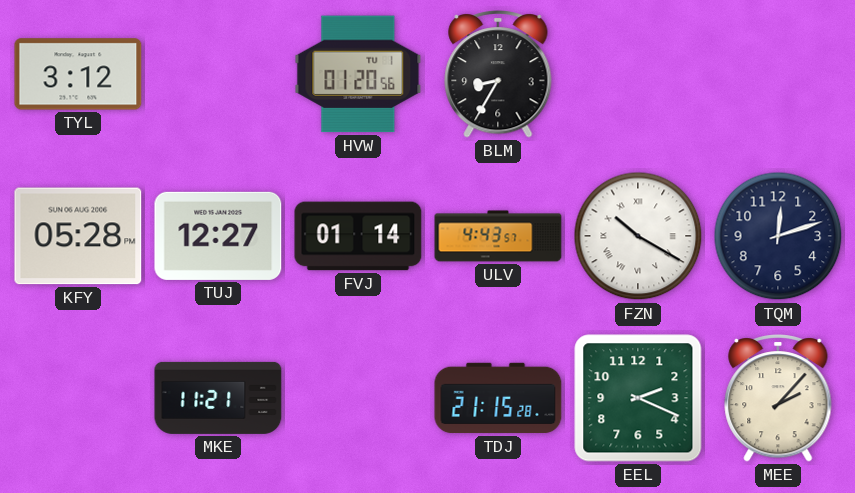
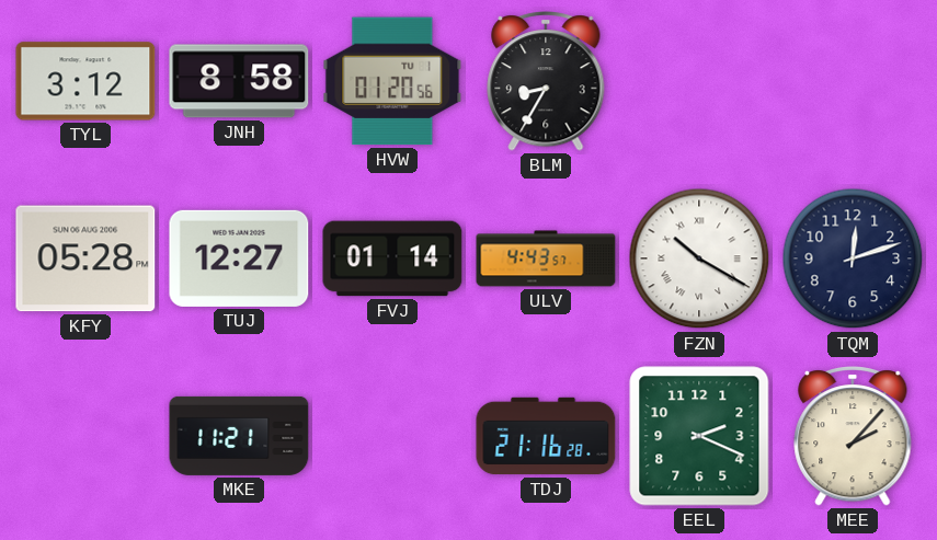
JNH: none -> 8:58 (239, 81)
TDJ: 21:15 -> 21:16 (546, 436)
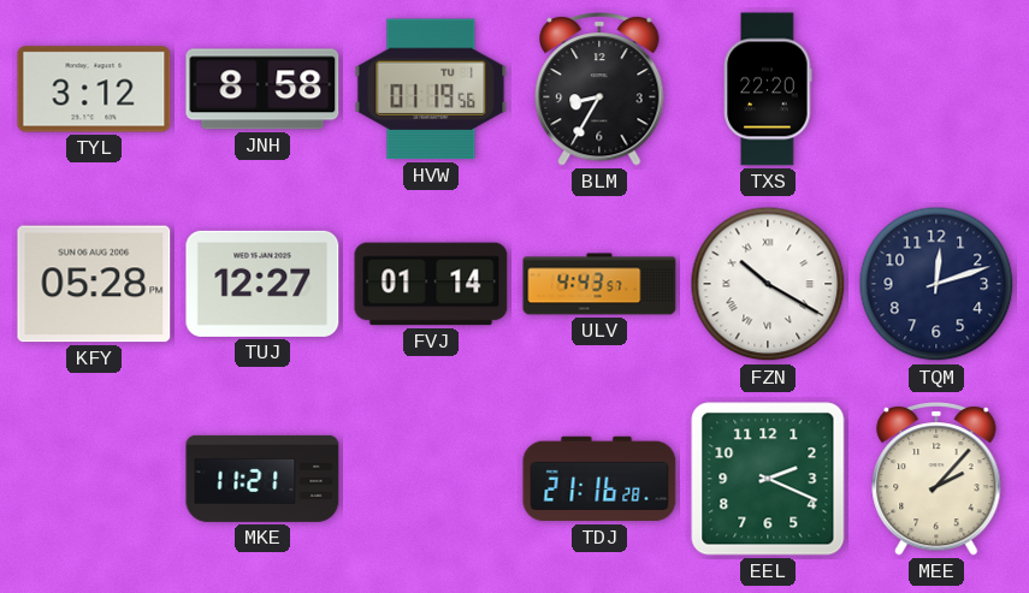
HVW: 01:20 -> 01:19 (431, 89)
TXS: none -> 22:20 (768, 89)
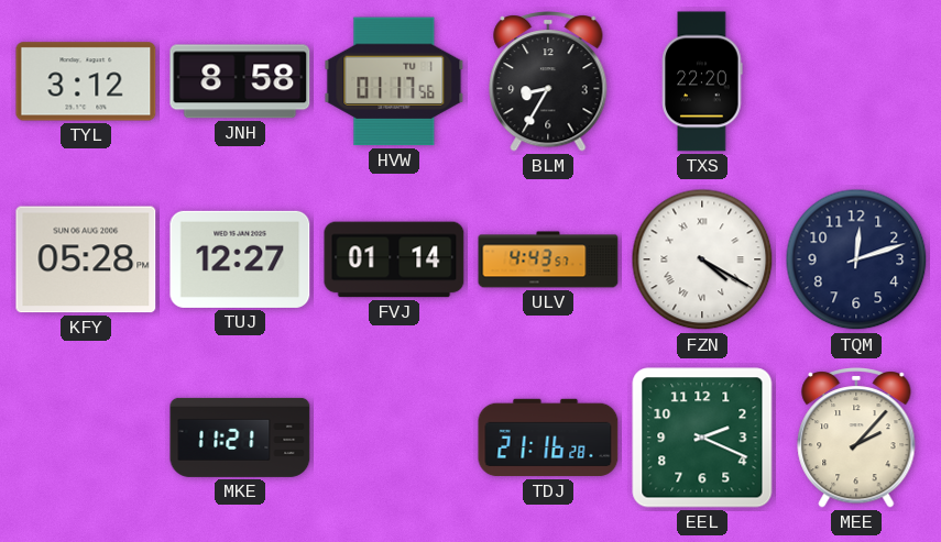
HVW: 01:19 -> 01:17 (394, 81)
FZN: 10:20 -> 4:20 (702, 259)
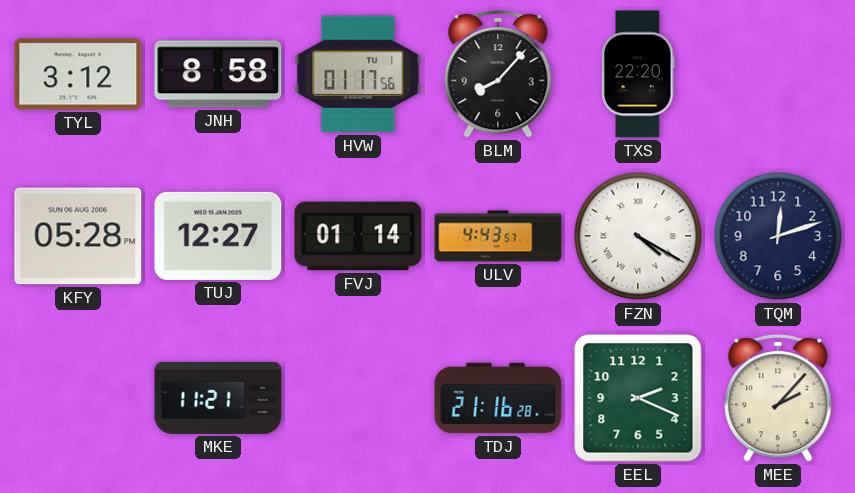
BLM: 8:35 -> 8:07 (498, 75)
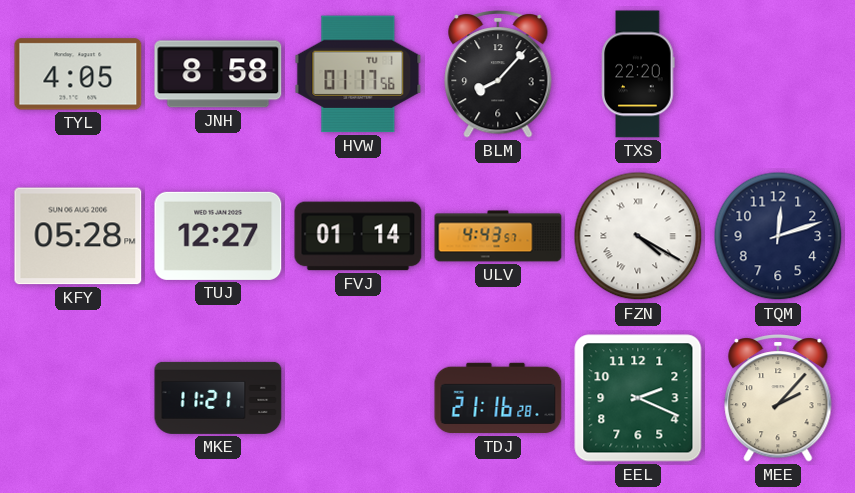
TYL: 3:12 -> 4:05 (78, 74)
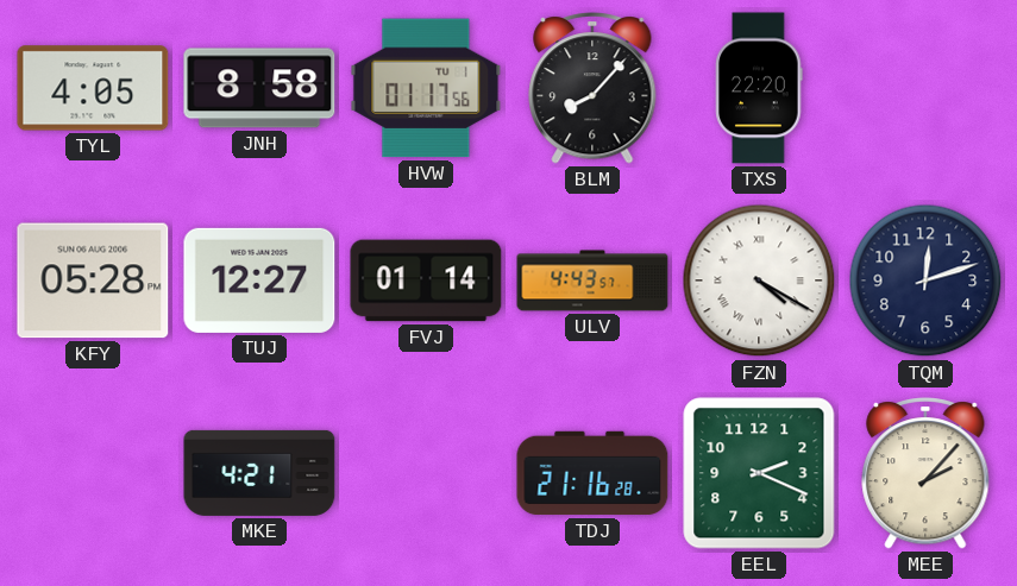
MKE: 11:21 -> 4:21 (259, 473)
